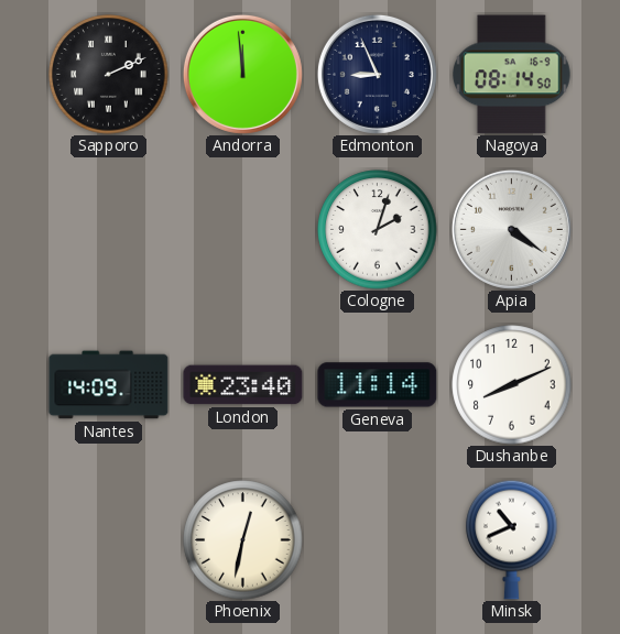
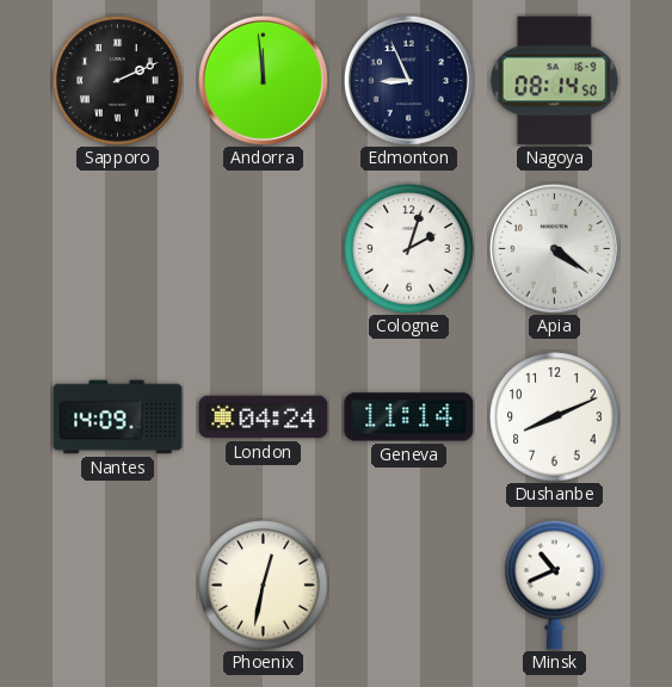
London: 23:40 -> 04:24 (264, 417)
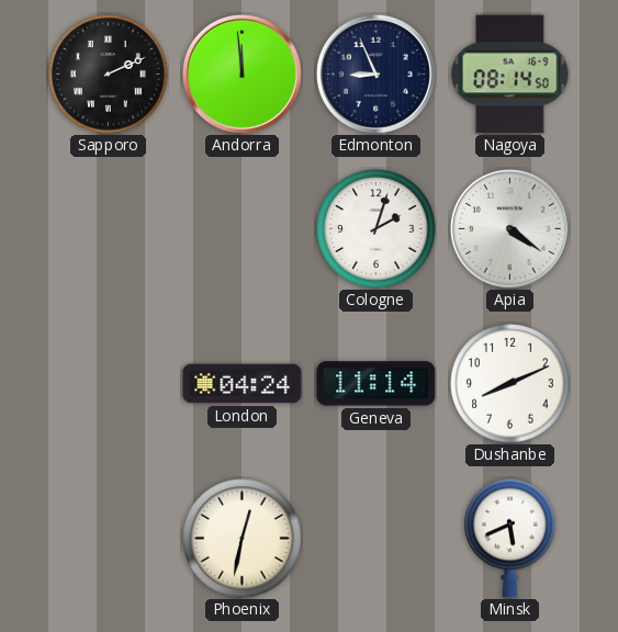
Nantes: 14:09 -> none (118, 417)
Minsk: 10:41 -> 5:41 (510, 538)
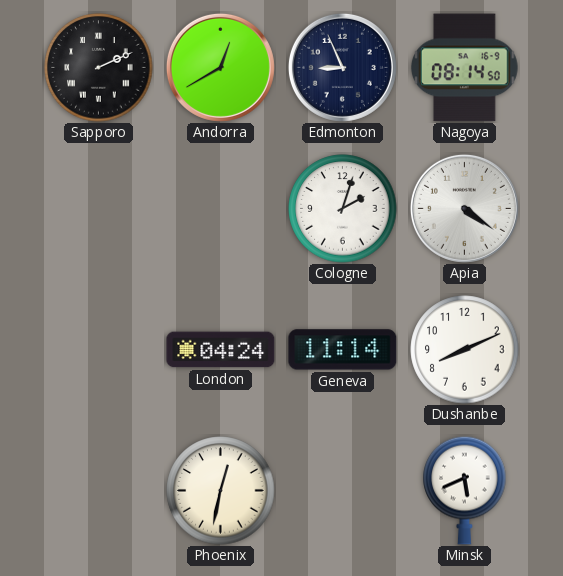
Andorra: 11:59 -> 12:40 (220, 67)
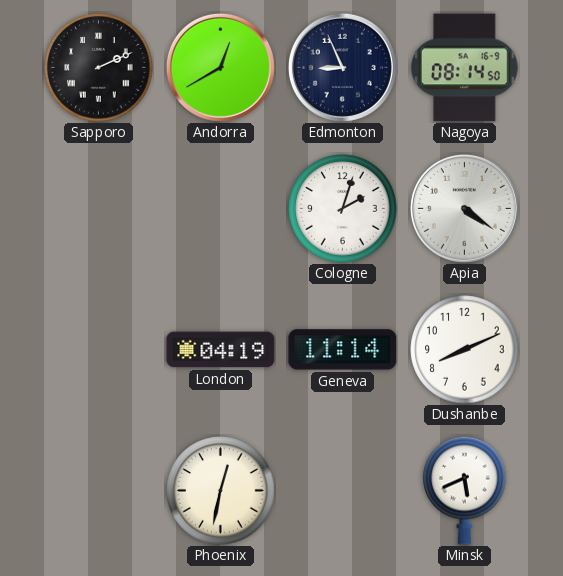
London: 04:24 -> 04:19 (221, 350)
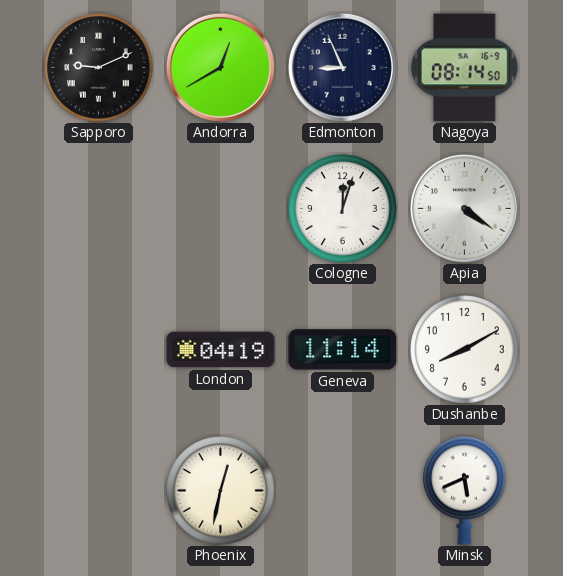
Sapporo: 2:11 -> 9:11 (99, 68)
Cologne: 2:03 -> 12:03 (343, 209)
Dushanbe: 8:11 -> 8:10 (465, 350)
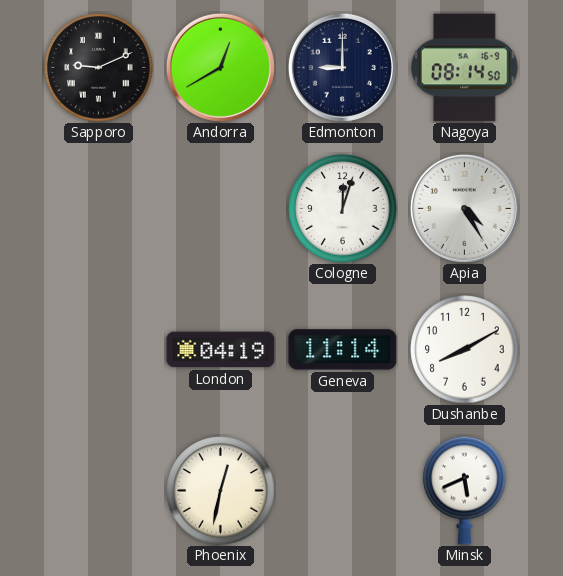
Edmonton: 8:56 -> 9:00 (342, 67)
Apia: 4:21 -> 4:25 (464, 208)
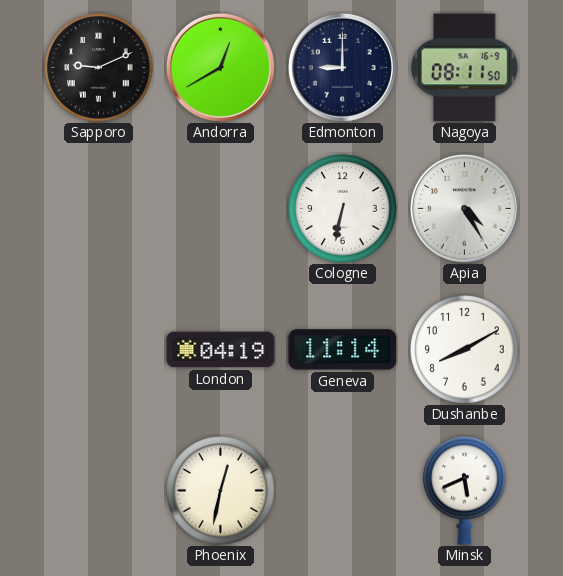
Nagoya: 08:14 -> 08:11 (465, 68)
Cologne: 12:03 -> 6:32 (343, 209)
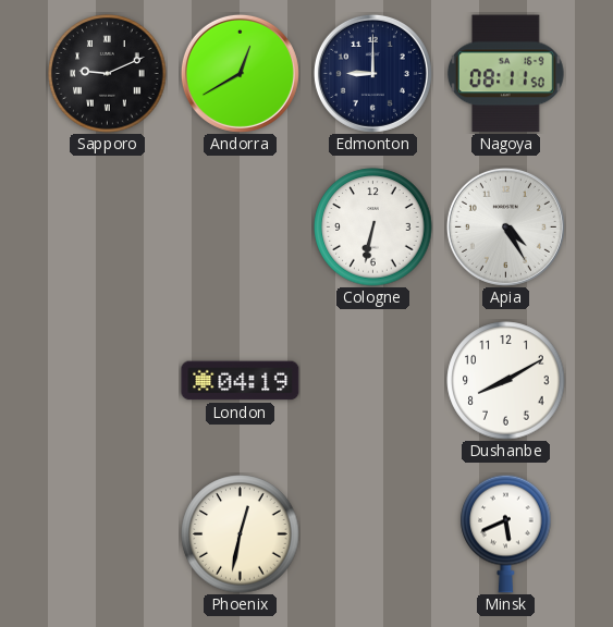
Geneva: 11:14 -> none (343, 350)
